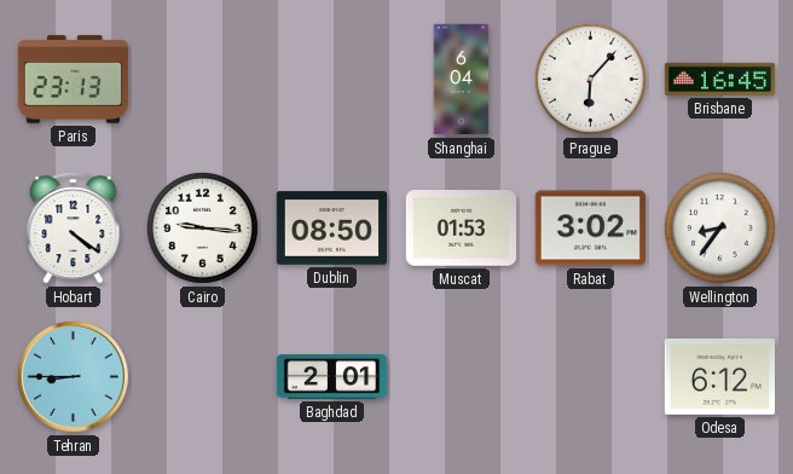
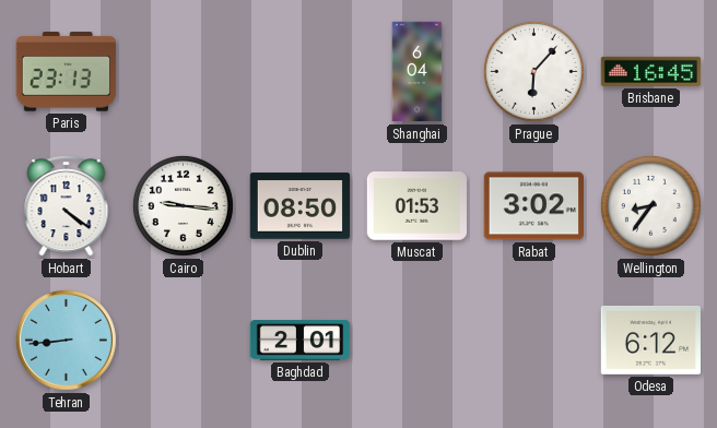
Tehran: 8:45 -> 8:44 (66, 340)
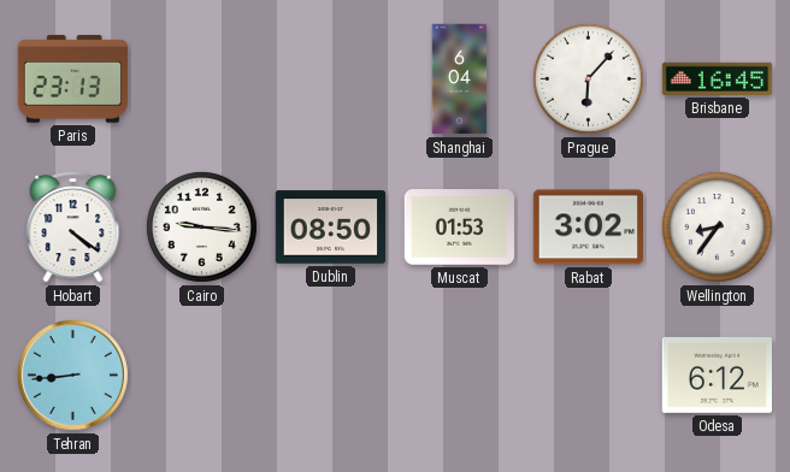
Baghdad: 2:01 -> none (301, 341)
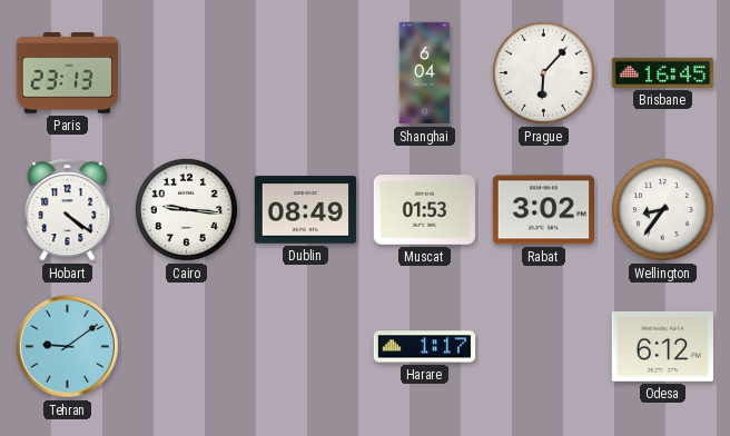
Dublin: 08:50 -> 08:49 (306, 210)
Tehran: 8:44 -> 9:09 (67, 346)
Harare: none -> 1:17 (425, 347)
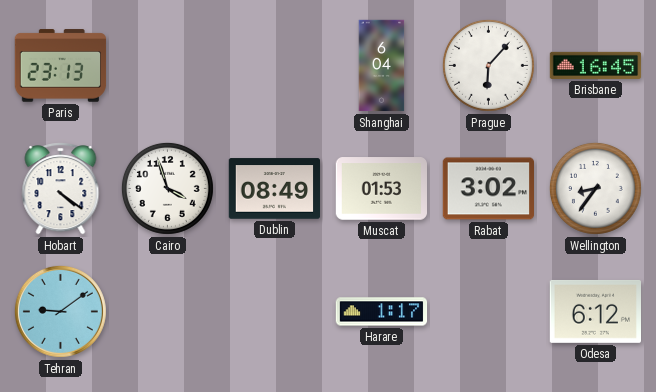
Cairo: 9:16 -> 3:57 (167, 188)
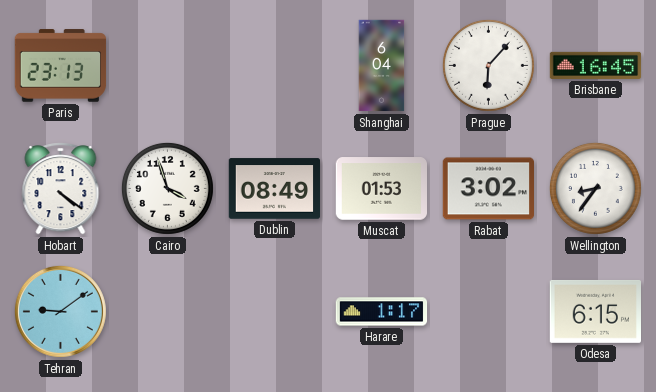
Odesa: 6:12 -> 6:15 (595, 311)
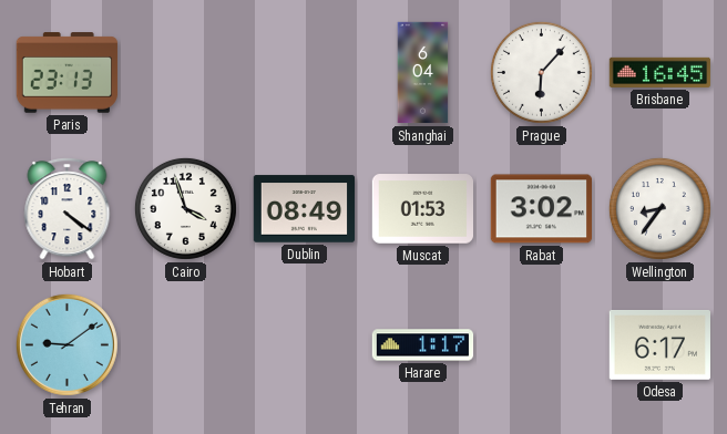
Odesa: 6:15 -> 6:17 (659, 344)
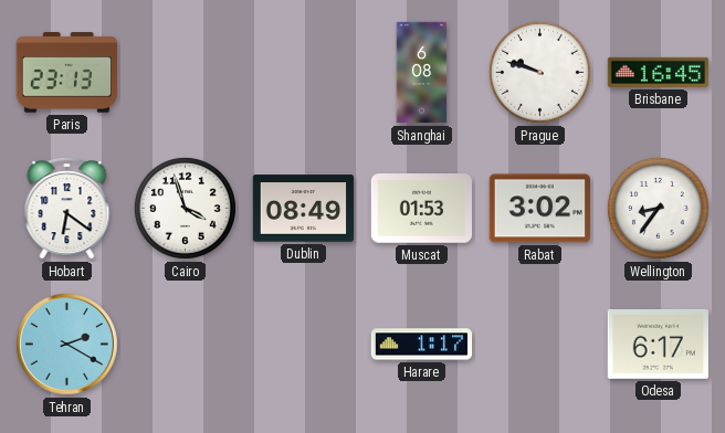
Shanghai: 6:04 -> 6:08 (422, 73)
Prague: 6:07 -> 9:48 (539, 72)
Hobart: 4:21 -> 6:21 (67, 209)
Tehran: 9:09 -> 2:20 (66, 344)
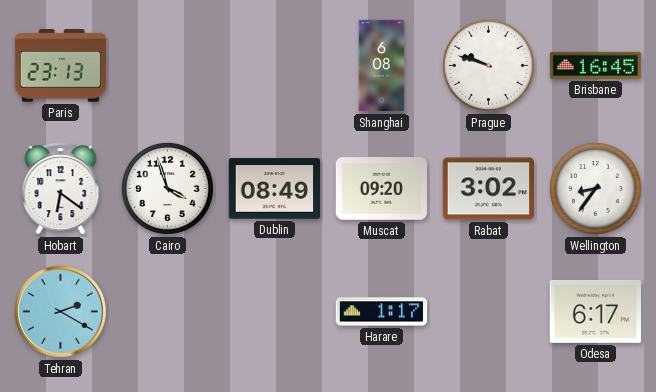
Muscat: 01:53 -> 09:20 (382, 189)
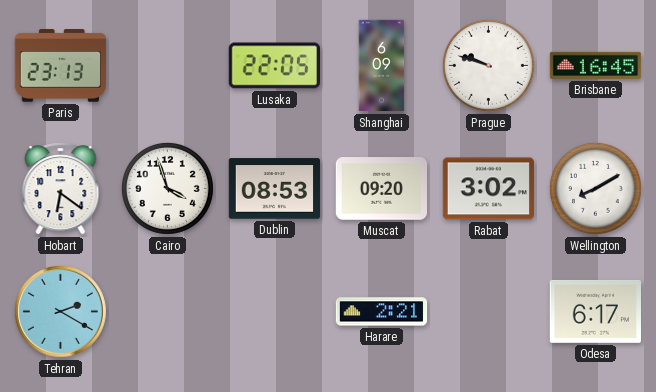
Lusaka: none -> 22:05 (274, 66)
Shanghai: 6:08 -> 6:09 (382, 66)
Dublin: 08:49 -> 08:53 (275, 189)
Wellington: 8:36 -> 8:10 (595, 188)
Harare: 1:17 -> 2:21 (382, 312)
